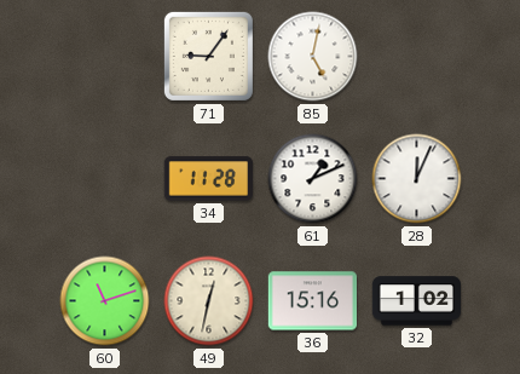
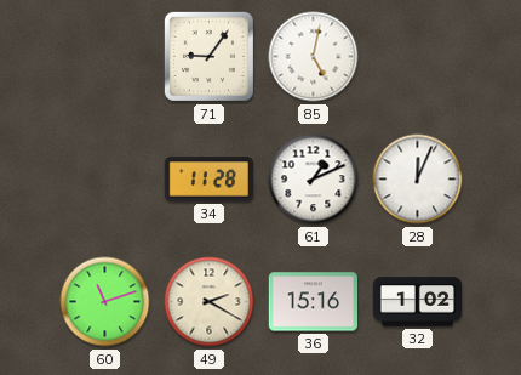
49: 12:32 -> 2:20 (210, 302)
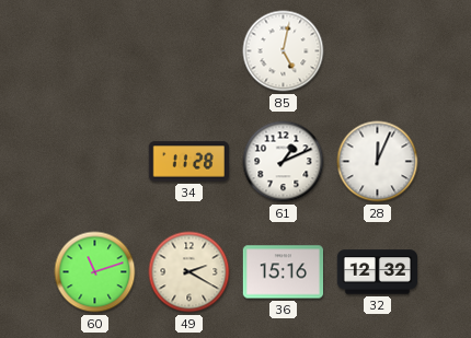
71: 9:06 -> none (208, 56)
32: 1:02 -> 12:32 (377, 272)
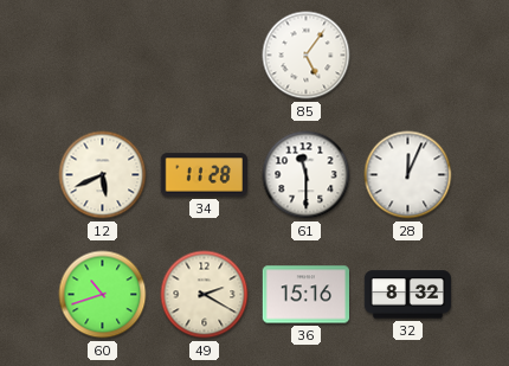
85: 5:02 -> 5:06 (307, 56)
12: none -> 5:41 (103, 175)
61: 1:11 -> 11:30 (307, 175)
60: 11:12 -> 10:42 (103, 295)
32: 12:32 -> 8:32 (407, 295)
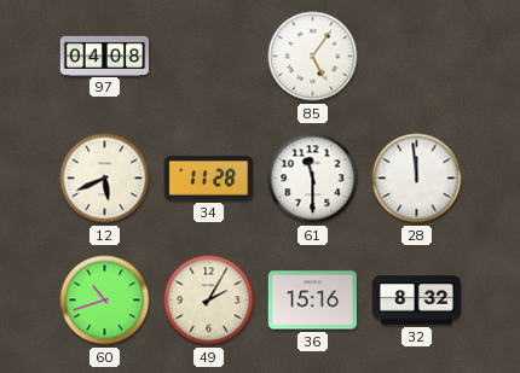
97: none -> 04:08 (105, 56)
28: 12:04 -> 11:59 (417, 179)
49: 2:20 -> 2:05 (209, 301)
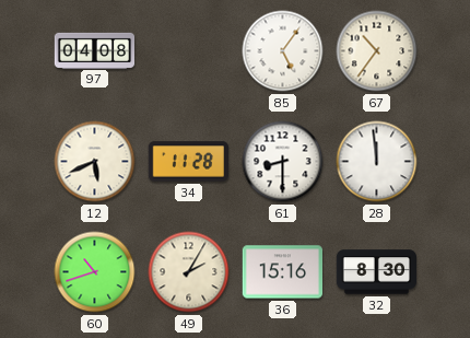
67: none -> 10:36 (377, 51)
61: 11:30 -> 8:30 (283, 162)
32: 8:32 -> 8:30 (376, 272)
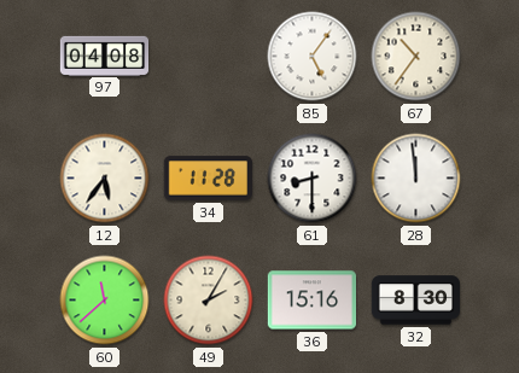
12: 5:41 -> 5:36 (105, 179)
60: 10:42 -> 11:38 (105, 301)
